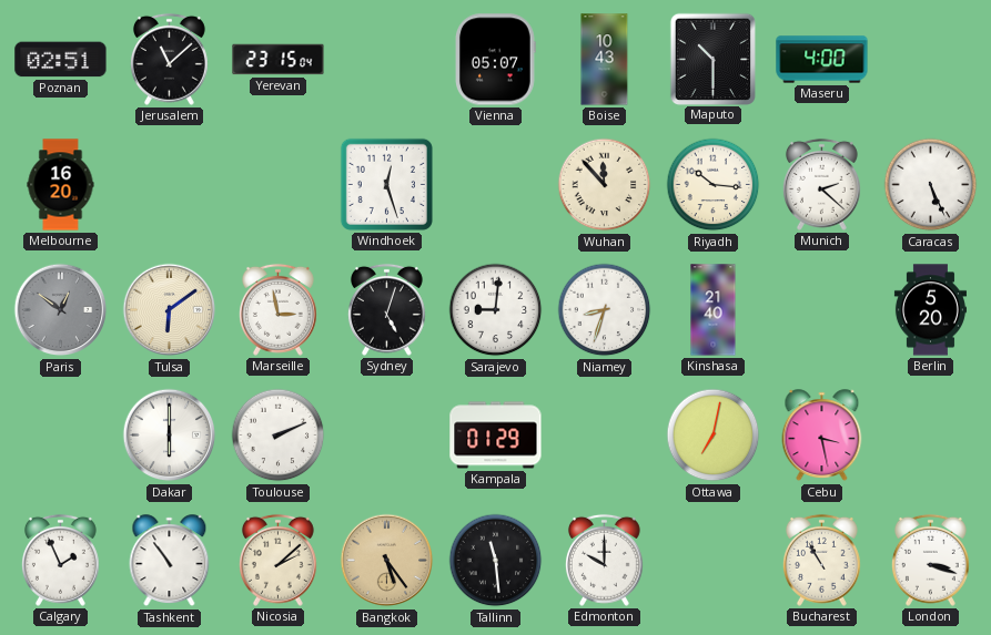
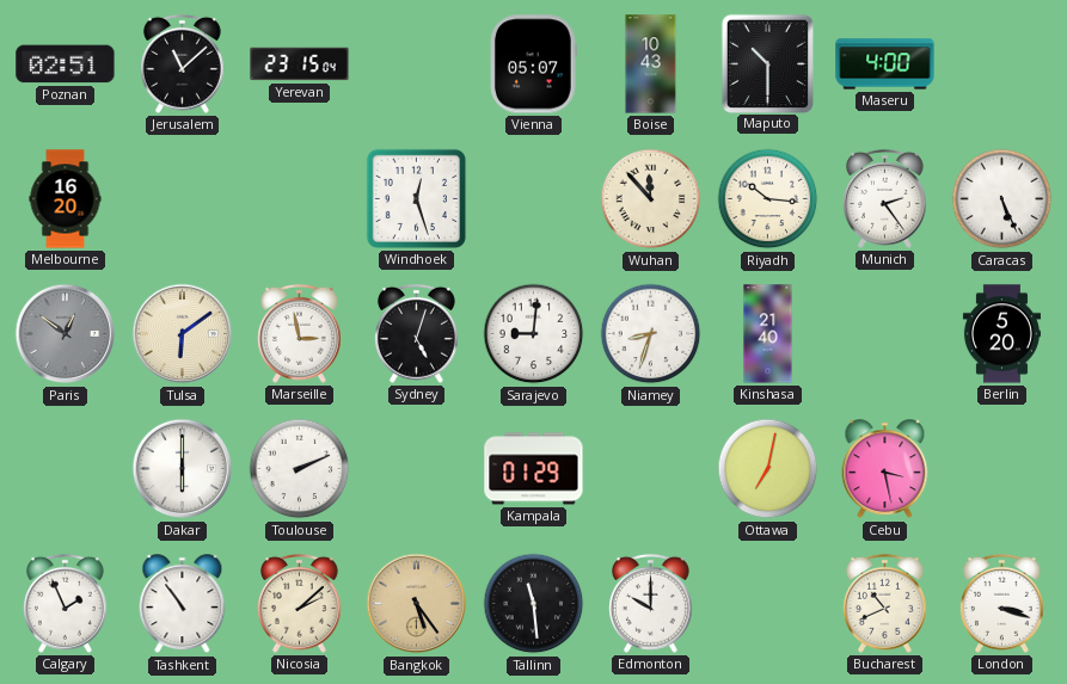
Munich: 2:22 -> 2:24 (884, 198)
Bucharest: 10:55 -> 10:41 (884, 603)
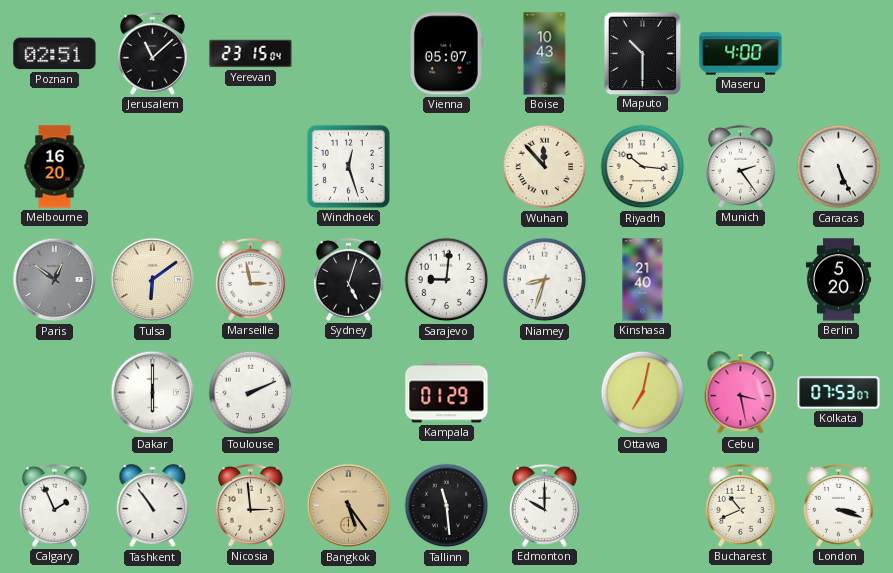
Kolkata: none -> 07:53 (839, 393)
Nicosia: 2:08 -> 2:59 (250, 505)
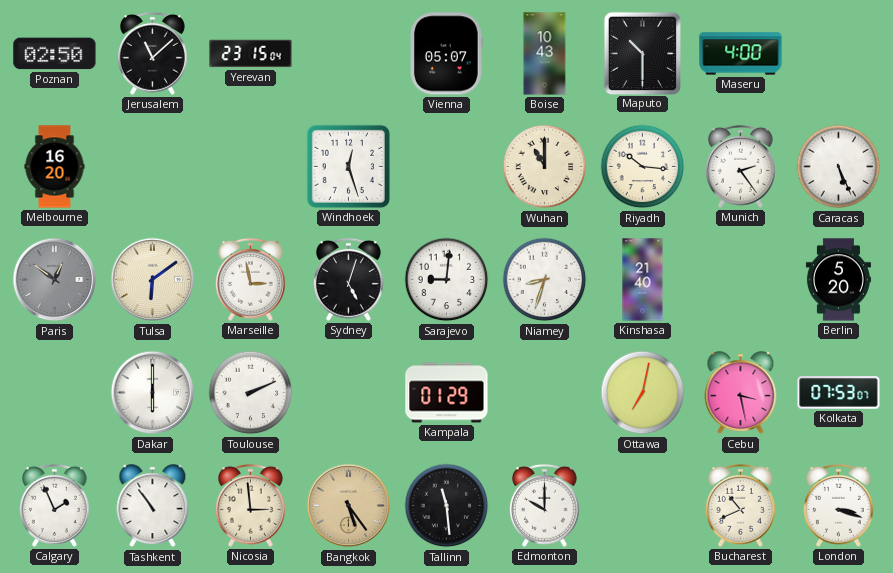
Poznan: 02:51 -> 02:50 (55, 54)
Wuhan: 11:53 -> 11:00 (545, 167)
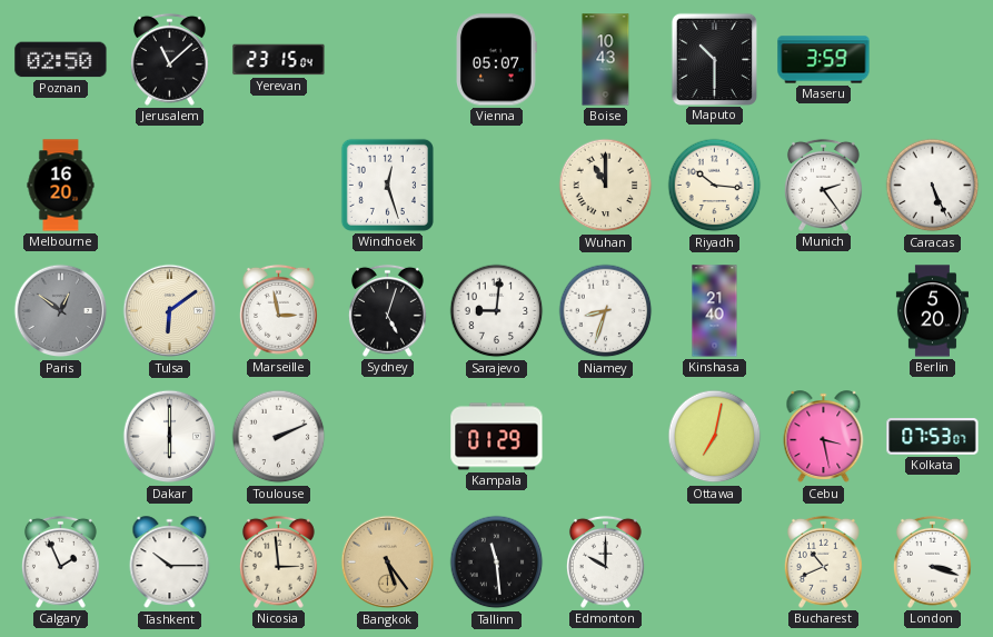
Maseru: 4:00 -> 3:59 (824, 60)
Tashkent: 10:54 -> 10:15 (170, 563)
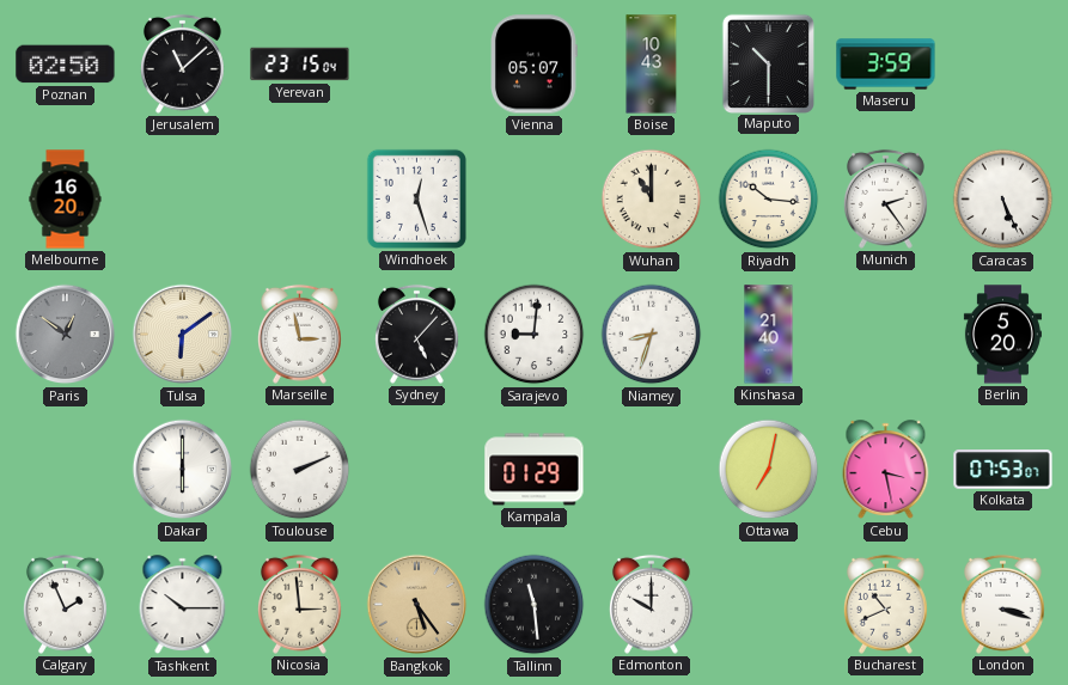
Sydney: 5:03 -> 5:07 (416, 334)
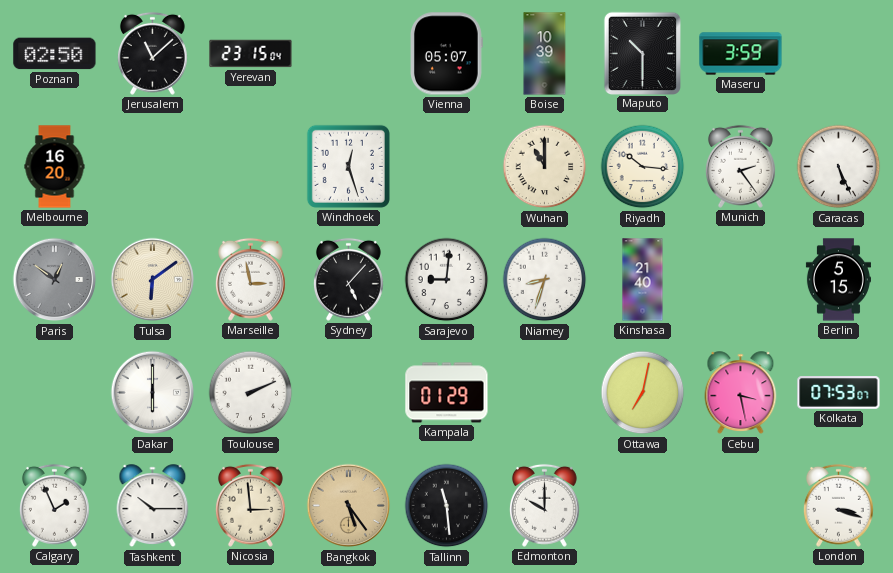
Boise: 10:43 -> 10:39 (545, 54)
Berlin: 5:20 -> 5:15 (838, 280)
Bucharest: 10:41 -> none (885, 604)
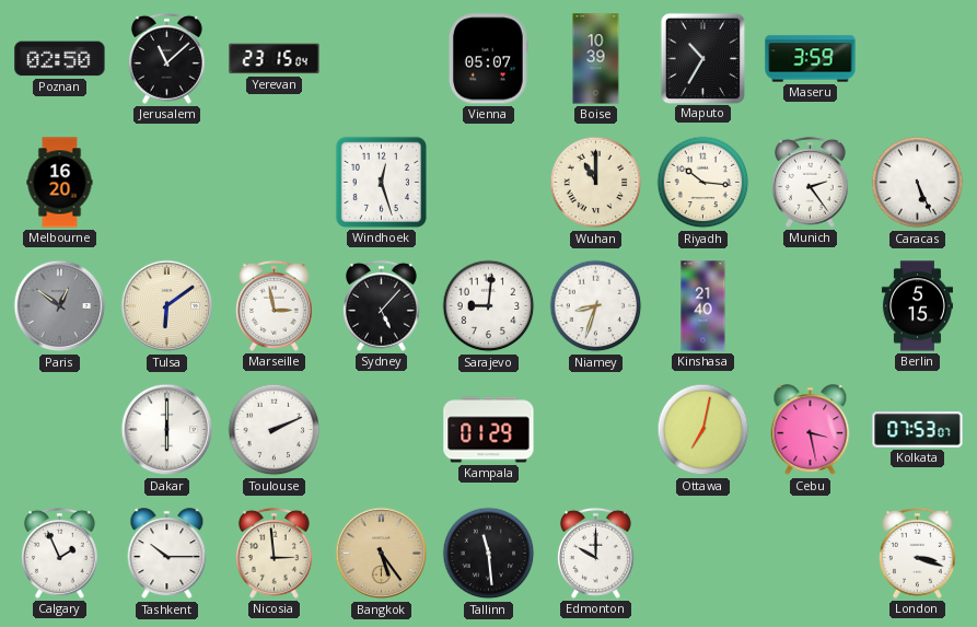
Maputo: 10:30 -> 10:35 (702, 58)
